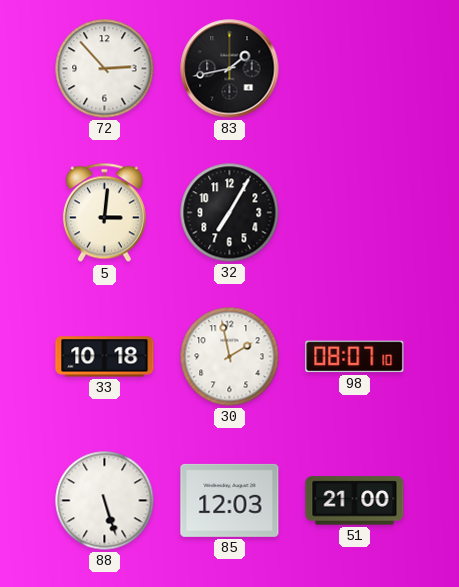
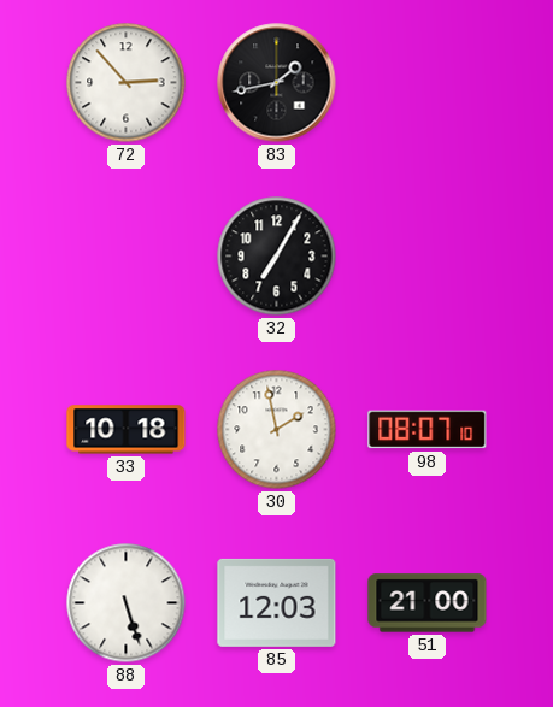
5: 3:01 -> none (104, 213)
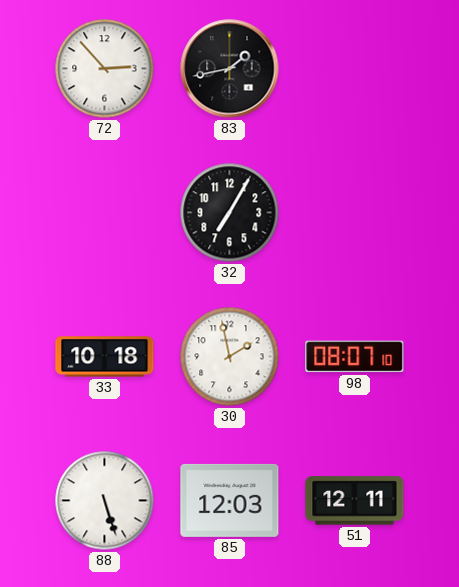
51: 21:00 -> 12:11 (355, 501)
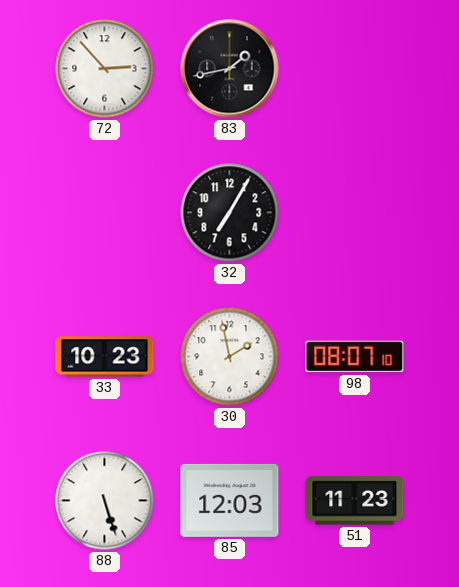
33: 10:18 -> 10:23 (105, 357)
51: 12:11 -> 11:23 (355, 501)
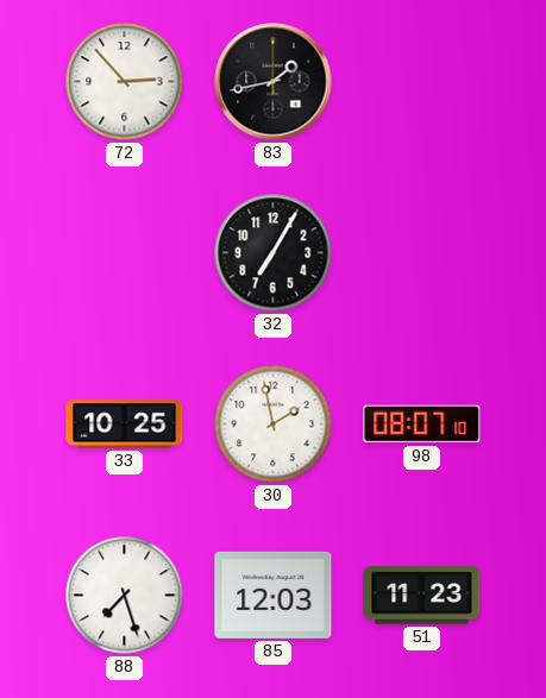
33: 10:23 -> 10:25 (125, 425)
88: 5:27 -> 7:27 (125, 596)
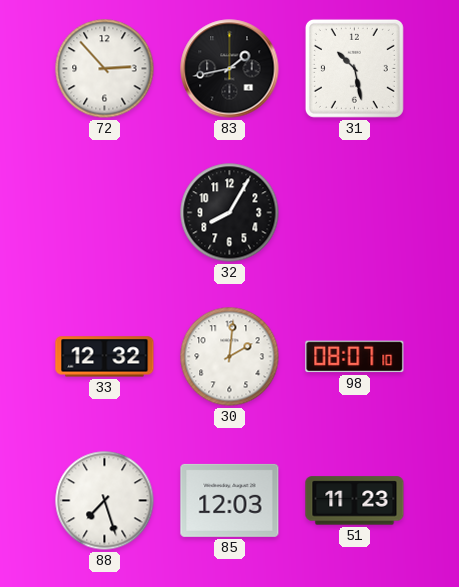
31: none -> 10:28 (354, 68)
32: 7:05 -> 8:05 (230, 213)
33: 10:25 -> 12:32 (105, 357)
30: 1:58 -> 2:01 (230, 357)
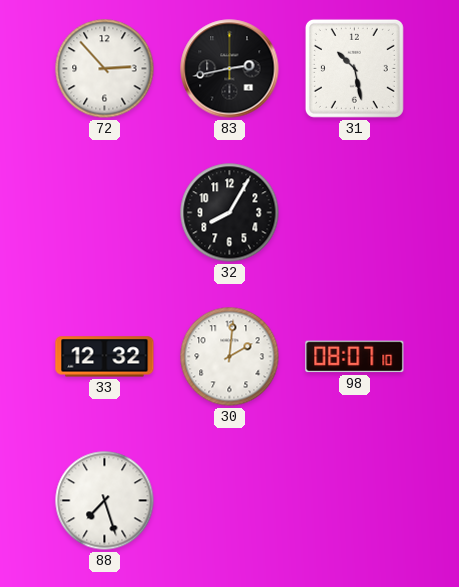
83: 1:43 -> 2:43 (230, 69)
85: 12:03 -> none (230, 500)
51: 11:23 -> none (355, 501)
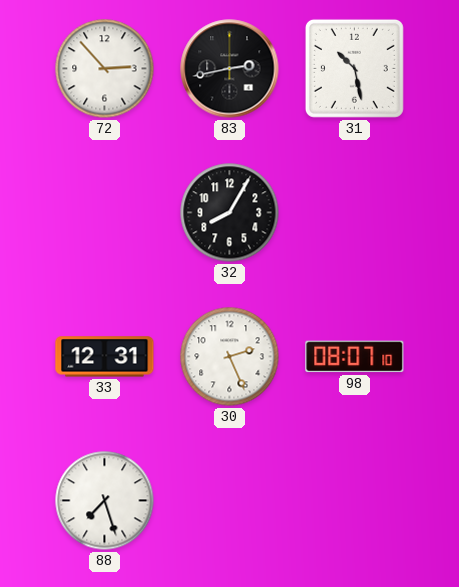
33: 12:32 -> 12:31 (105, 357)
30: 2:01 -> 2:26 (230, 357)
